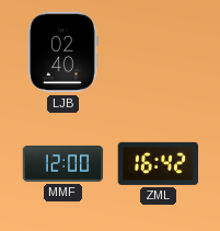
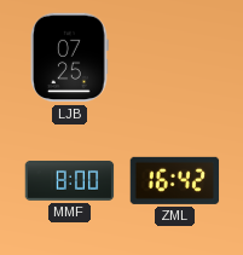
LJB: 02:40 -> 07:25 (70, 58)
MMF: 12:00 -> 8:00 (70, 180)
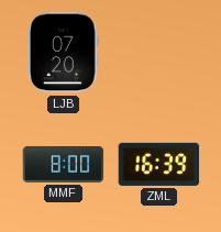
LJB: 07:25 -> 07:20 (64, 53)
ZML: 16:42 -> 16:39 (159, 164)
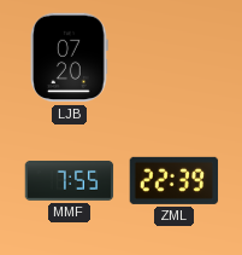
MMF: 8:00 -> 7:55 (70, 180)
ZML: 16:39 -> 22:39 (175, 180)
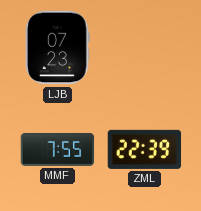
LJB: 07:20 -> 07:23 (58, 48)
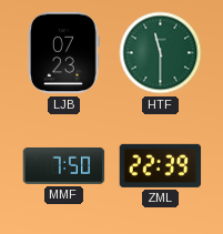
HTF: none -> 11:30 (161, 53)
MMF: 7:55 -> 7:50 (64, 165)
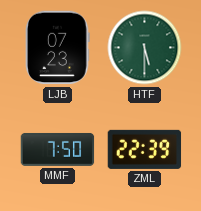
HTF: 11:30 -> 5:30 (145, 48)
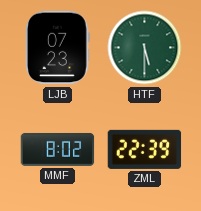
MMF: 7:50 -> 8:02 (58, 149)
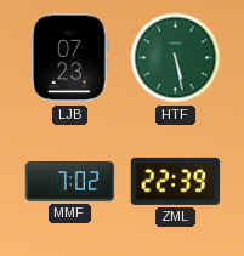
HTF: 5:30 -> 5:28 (176, 58)
MMF: 8:02 -> 7:02 (70, 181)
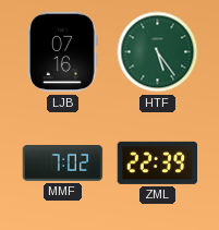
LJB: 07:23 -> 07:16 (63, 52)
HTF: 5:28 -> 5:24 (158, 52)
